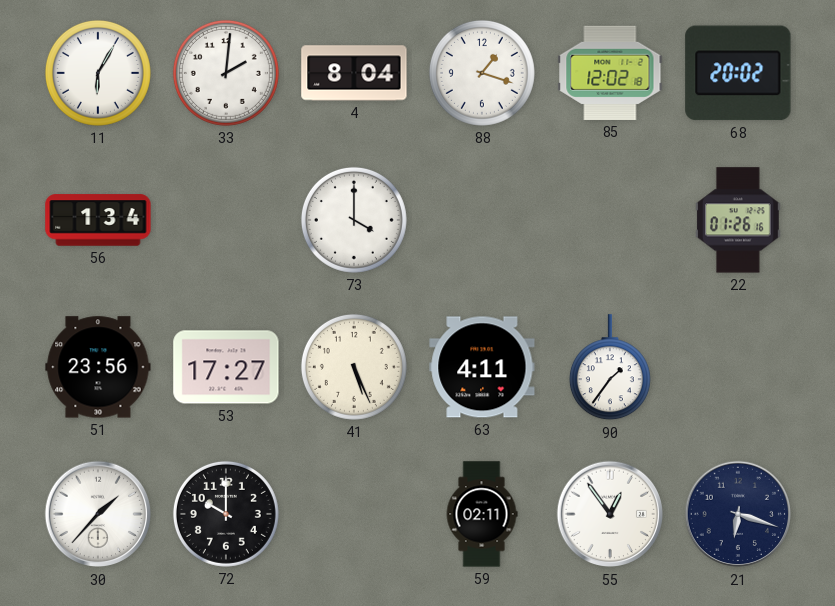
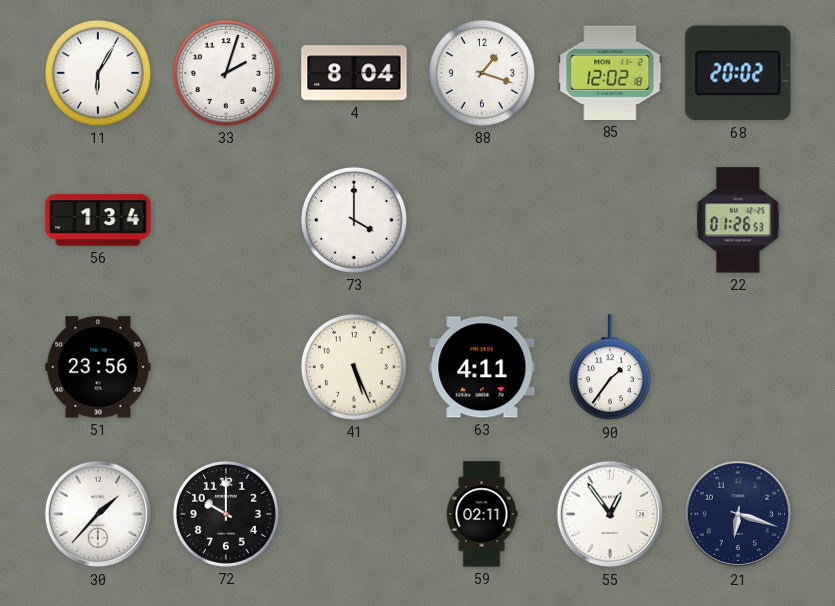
33: 2:01 -> 2:03 (226, 73)
22: 01:26:16 -> 01:26:53 (738, 220)
53: 17:27 -> none (226, 367)
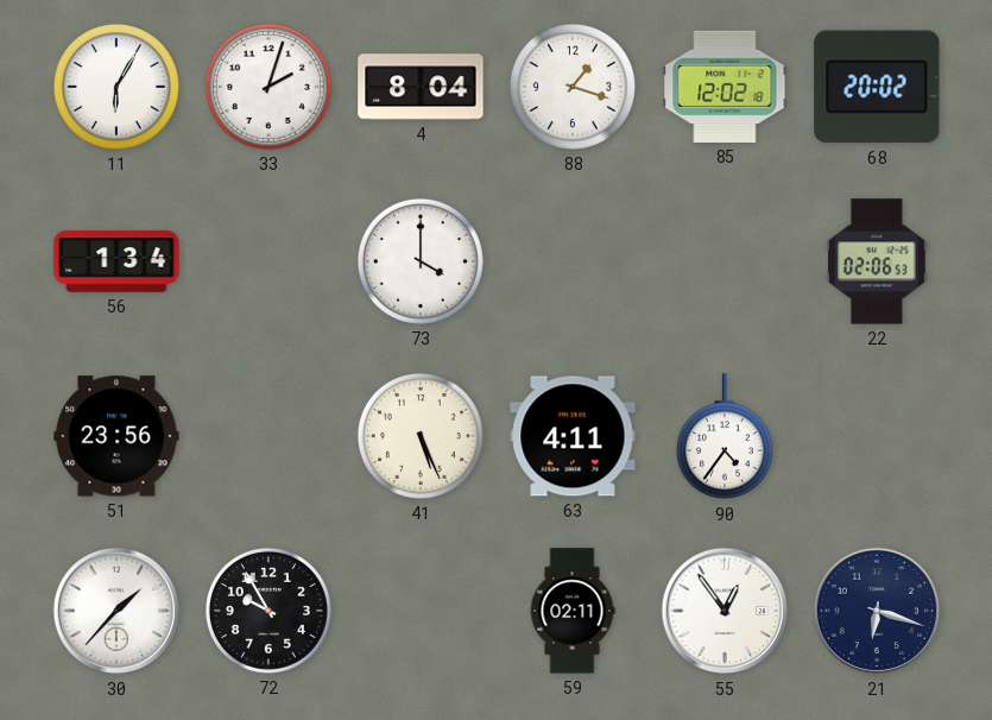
22: 01:26 -> 02:06 (877, 261)
90: 1:36 -> 4:36 (725, 437)
72: 10:00 -> 9:55 (268, 611)
